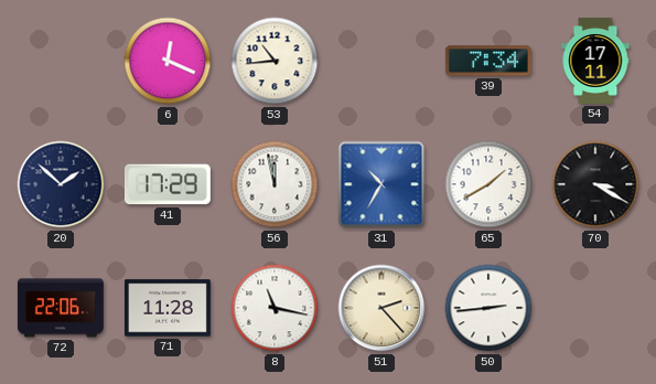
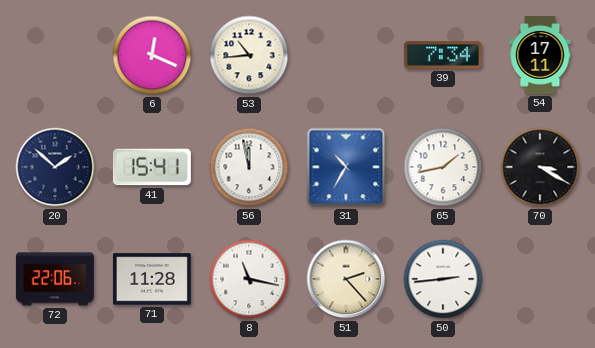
41: 17:29 -> 15:41 (152, 167)
65: 1:40 -> 1:43 (443, 167)
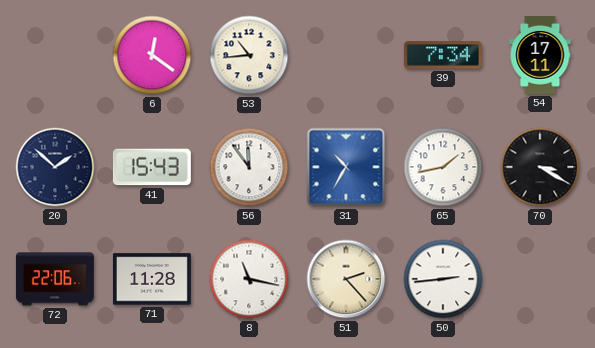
6: 12:19 -> 12:21 (152, 55)
41: 15:41 -> 15:43 (152, 167)
56: 11:58 -> 11:54 (249, 167)
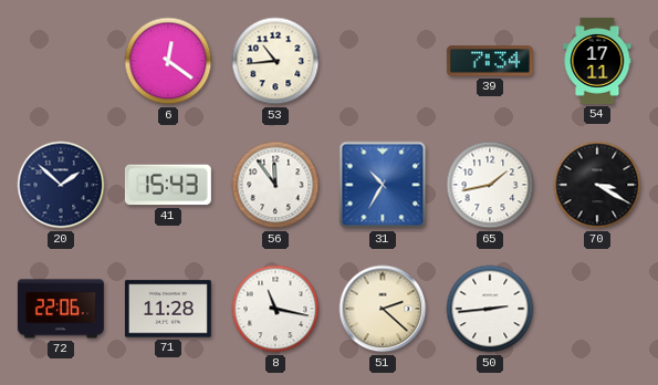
51: 2:23 -> 2:22 (383, 309)
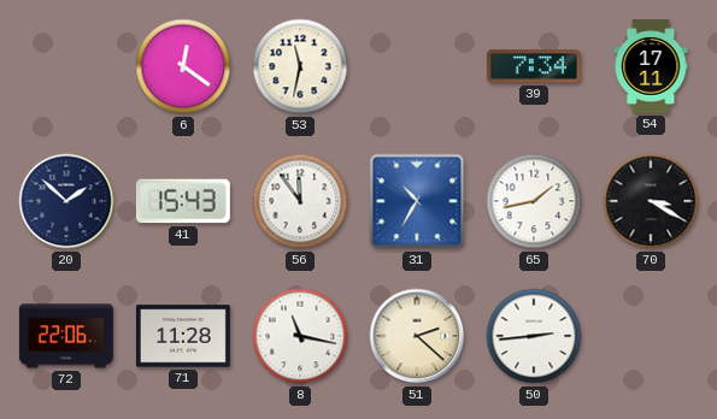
53: 10:44 -> 11:32 (300, 66)
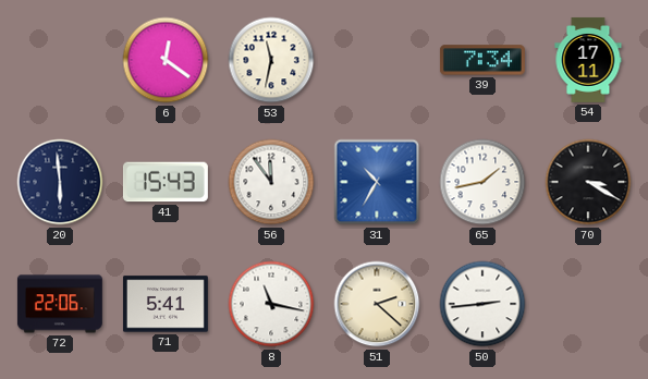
20: 1:52 -> 5:59 (60, 182)
71: 11:28 -> 5:41 (166, 304)
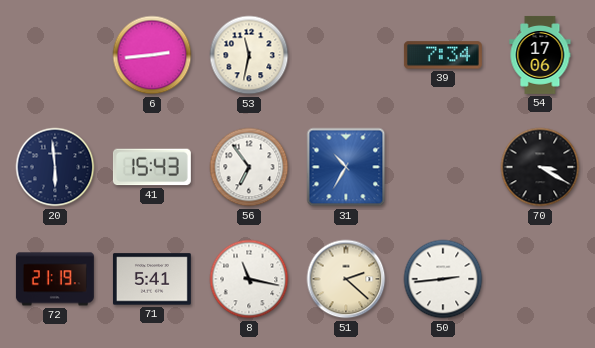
6: 12:21 -> 2:44 (152, 55)
54: 17:11 -> 17:06 (540, 55)
56: 11:54 -> 6:54 (249, 167)
65: 1:43 -> none (482, 182)
72: 22:06 -> 21:19 (55, 279)
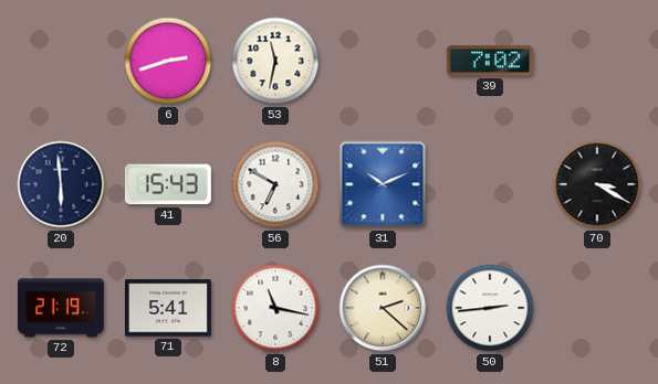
6: 2:44 -> 2:42 (168, 61)
39: 7:34 -> 7:02 (490, 61)
54: 17:06 -> none (540, 55)
56: 6:54 -> 6:50 (275, 184)
31: 10:35 -> 10:11 (383, 184)
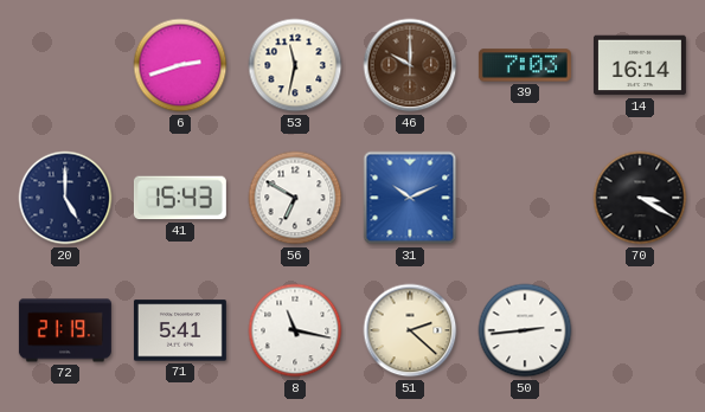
46: none -> 10:00 (410, 65)
39: 7:02 -> 7:03 (525, 65)
14: none -> 16:14 (640, 65)
20: 5:59 -> 5:00 (65, 198)
